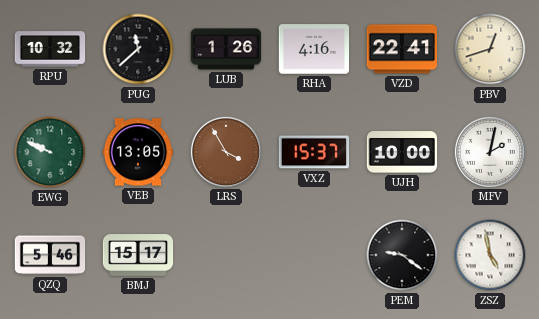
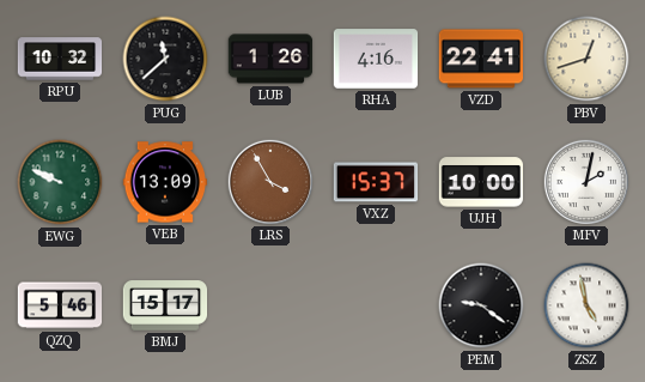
VEB: 13:05 -> 13:09 (165, 182)
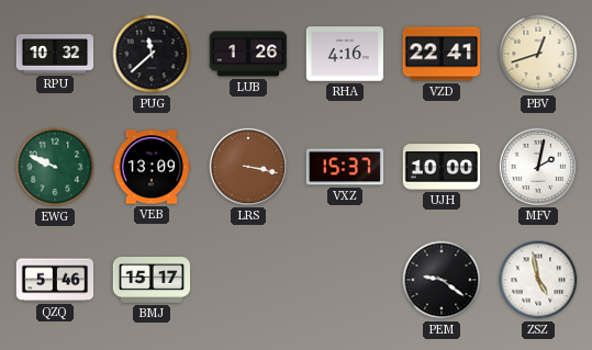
LRS: 3:55 -> 3:17 (247, 166)
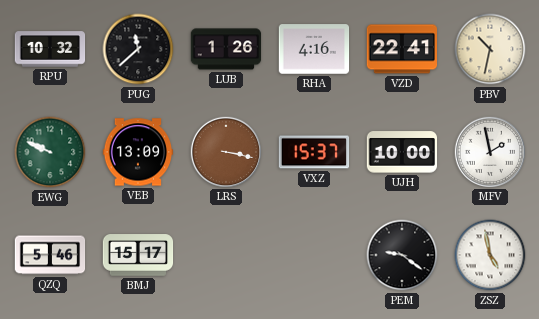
PBV: 12:42 -> 10:32 (490, 49)
MFV: 2:02 -> 1:58 (489, 151)
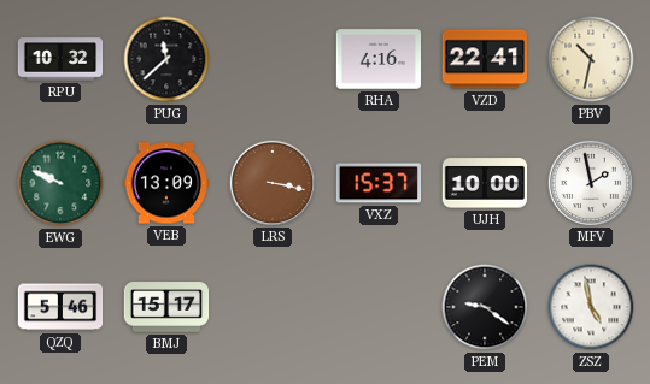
LUB: 1:26 -> none (226, 49)
